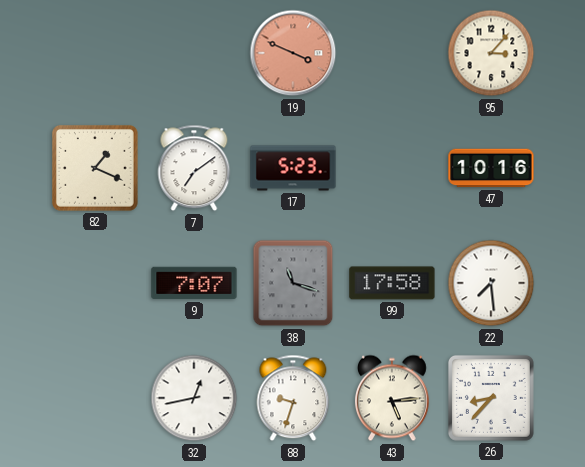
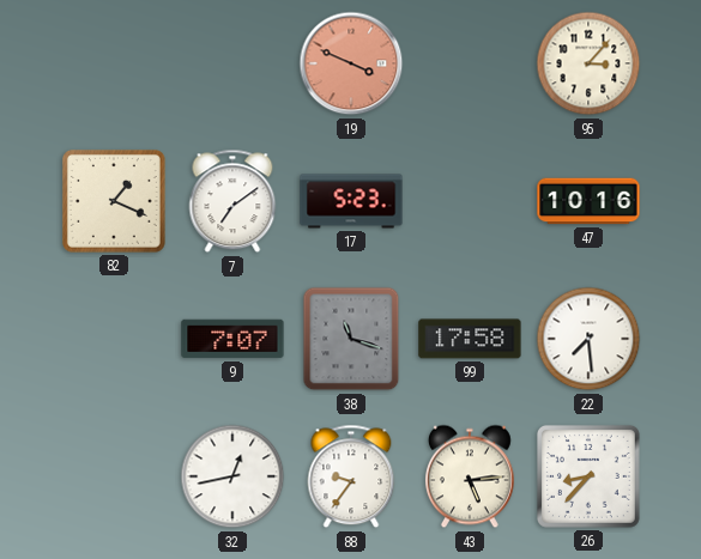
88: 9:33 -> 9:36 (351, 476)
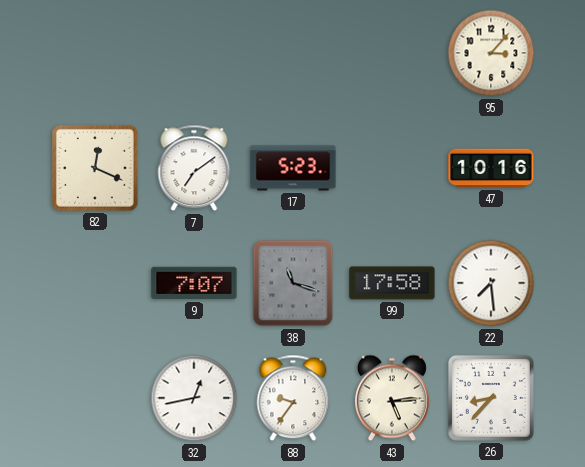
19: 3:49 -> none (351, 63)
82: 1:19 -> 12:19 (95, 168)
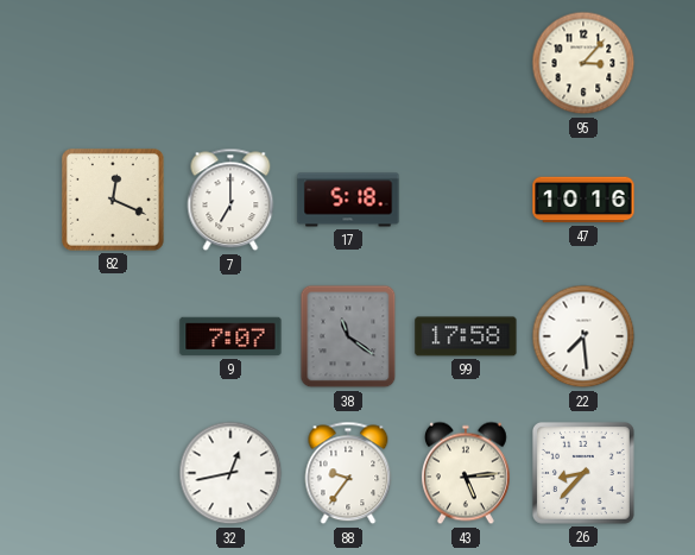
7: 7:09 -> 7:00 (230, 200)
17: 5:23 -> 5:18 (348, 200)
38: 11:18 -> 11:21 (348, 336)
